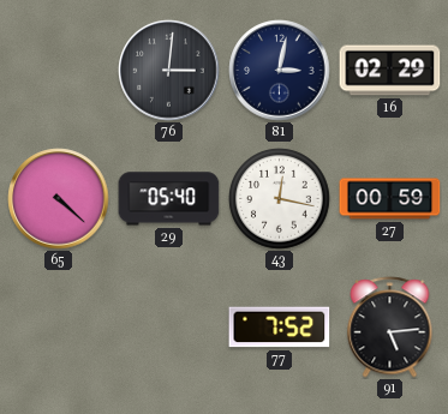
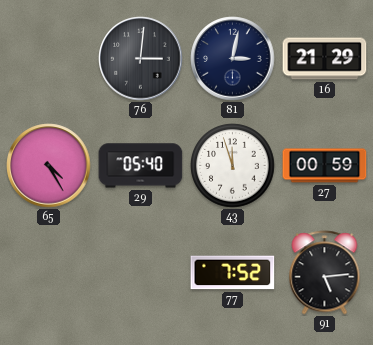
16: 02:29 -> 21:29 (325, 59)
65: 4:22 -> 4:25 (49, 166)
43: 12:17 -> 11:57 (233, 166)
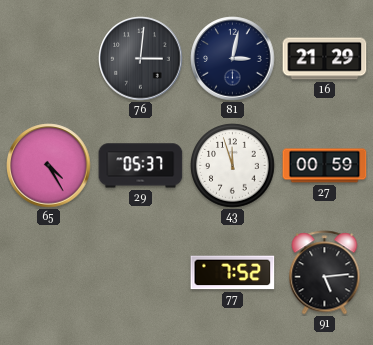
29: 05:40 -> 05:37 (141, 166)
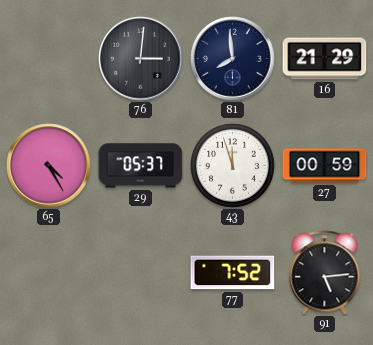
81: 3:02 -> 7:59 (233, 59)
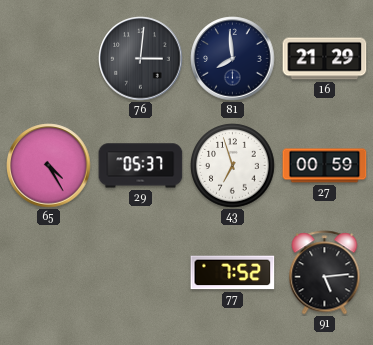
43: 11:57 -> 6:57 (233, 166)
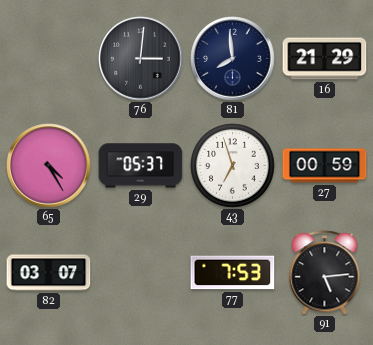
82: none -> 03:07 (49, 273)
77: 7:52 -> 7:53 (233, 273)
